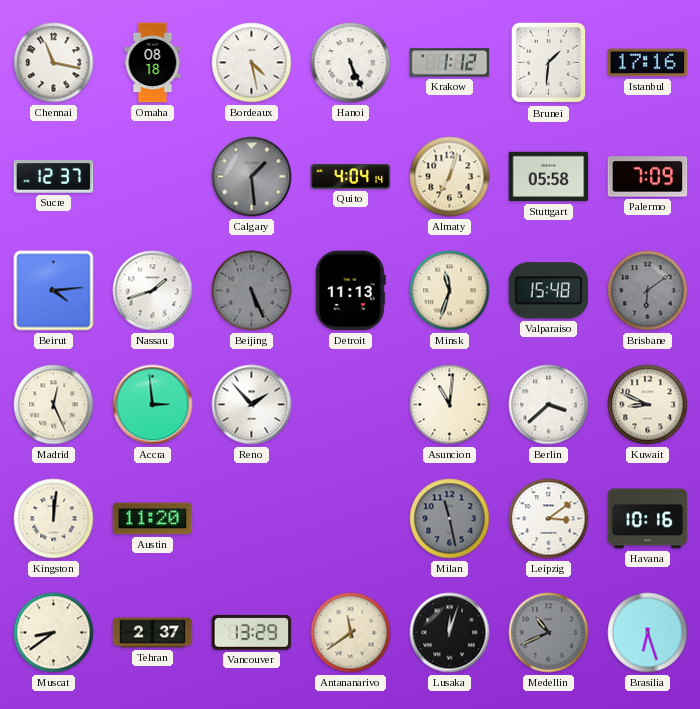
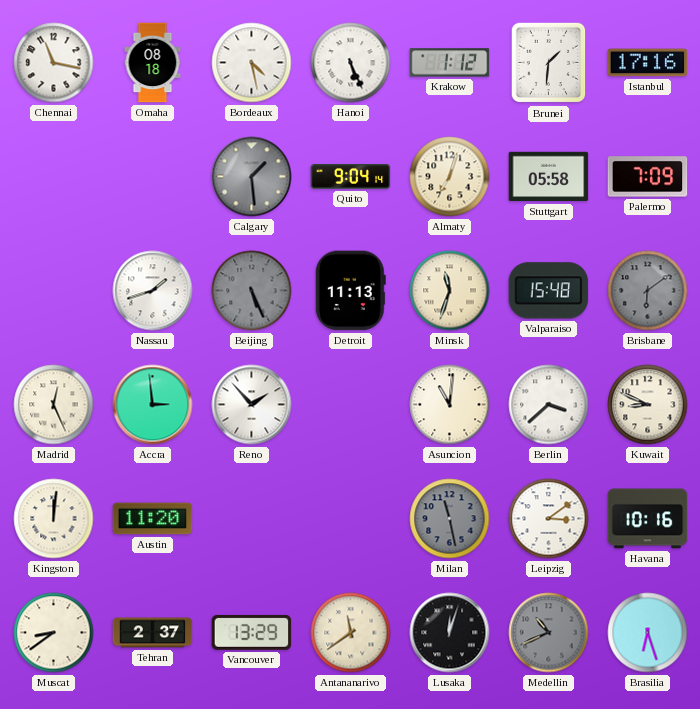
Sucre: 12:37 -> none (54, 177)
Quito: 4:04 -> 9:04 (351, 177)
Beirut: 4:14 -> none (54, 291)
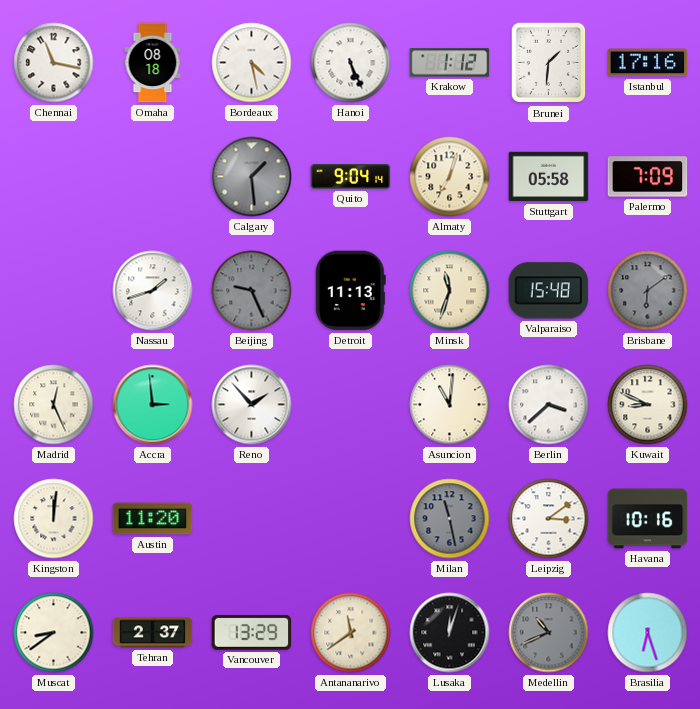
Beijing: 5:26 -> 9:26 (252, 291)
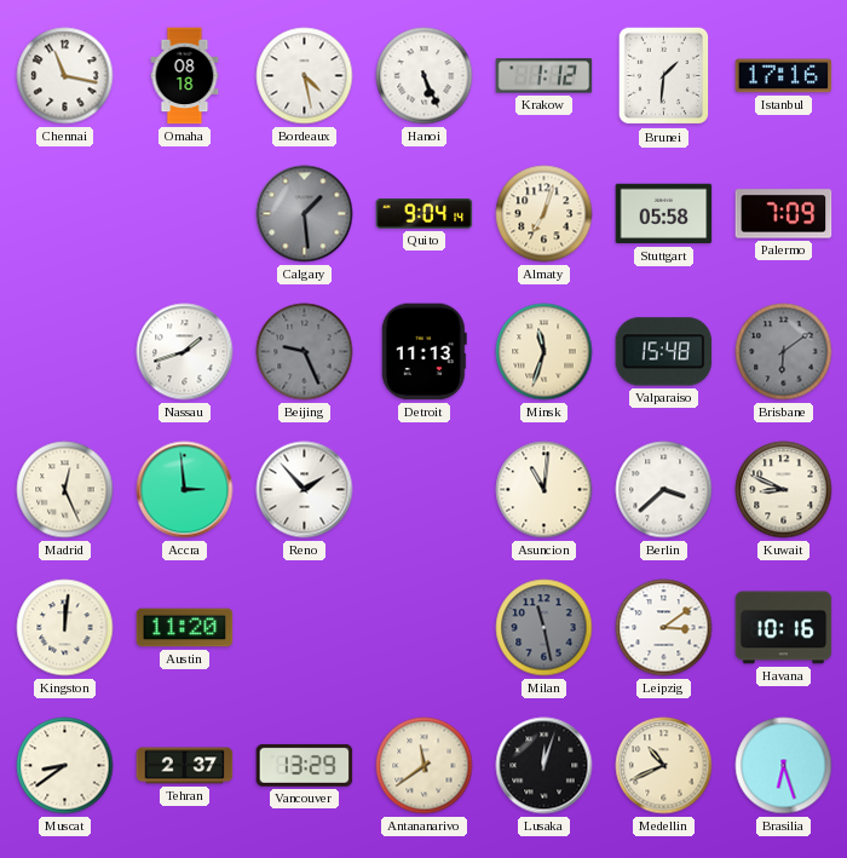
Medellin dial: grey -> cream (664, 766)
